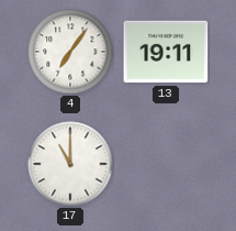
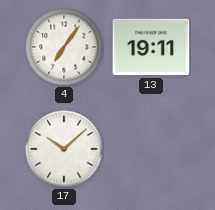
17: 11:00 -> 10:08 (64, 149)
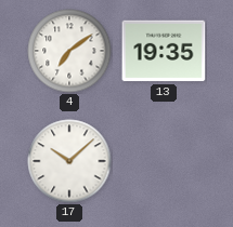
4: 7:06 -> 7:09 (69, 51)
13: 19:11 -> 19:35 (164, 51)
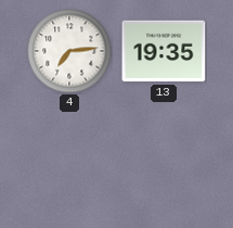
4: 7:09 -> 7:14 (69, 51)
17: 10:08 -> none (69, 161)
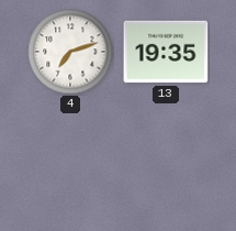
4: 7:14 -> 7:12 (70, 52)
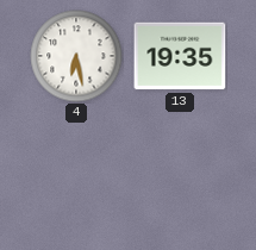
4: 7:12 -> 6:28 (76, 56)
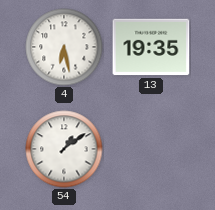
54: none -> 1:09 (64, 149)
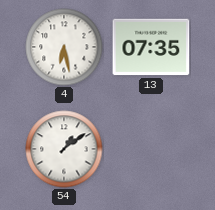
13: 19:35 -> 07:35 (151, 47)
